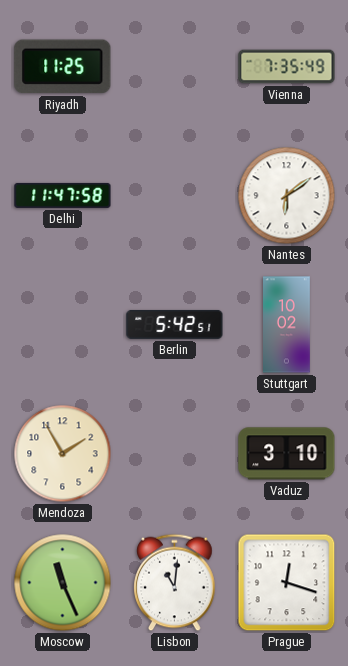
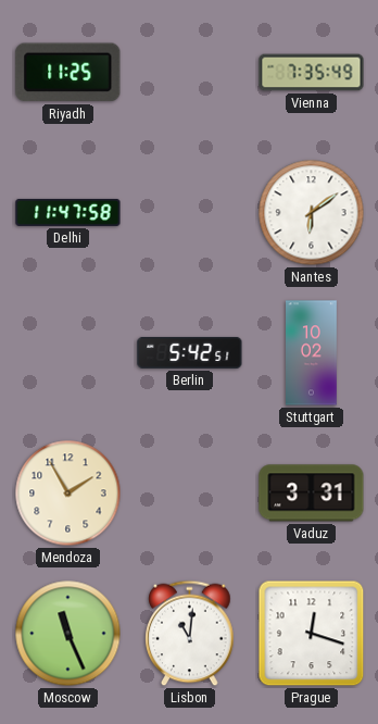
Vaduz: 3:10 -> 3:31 (312, 494)
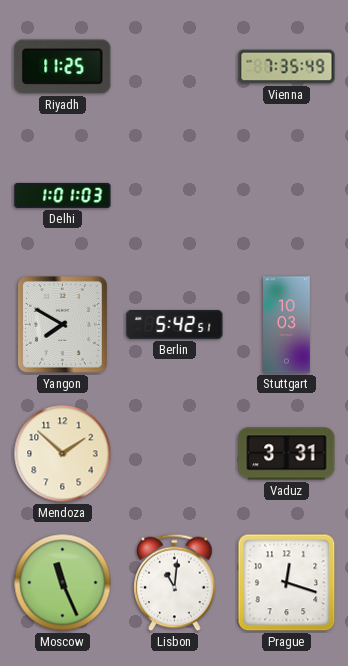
Delhi: 11:47 -> 1:01 (63, 195)
Nantes: 6:09 -> none (312, 213)
Yangon: none -> 7:50 (63, 325)
Stuttgart: 10:02 -> 10:03 (287, 325)
Mendoza: 1:55 -> 1:52 (63, 454)
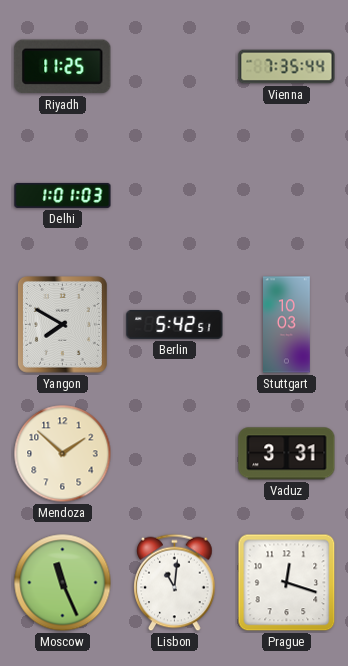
Vienna: 7:35:49 -> 7:35:44 (287, 67)
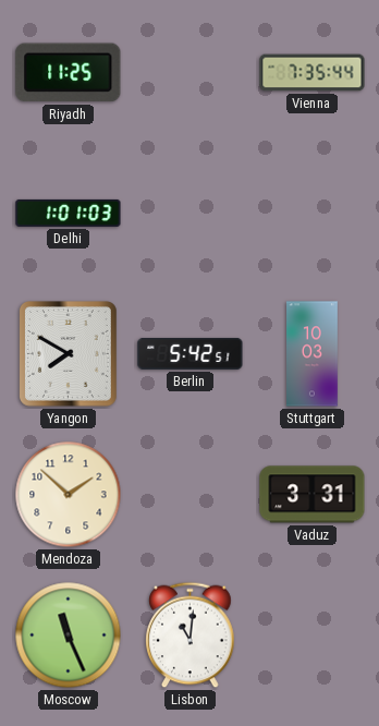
Prague: 12:18 -> none (287, 583)
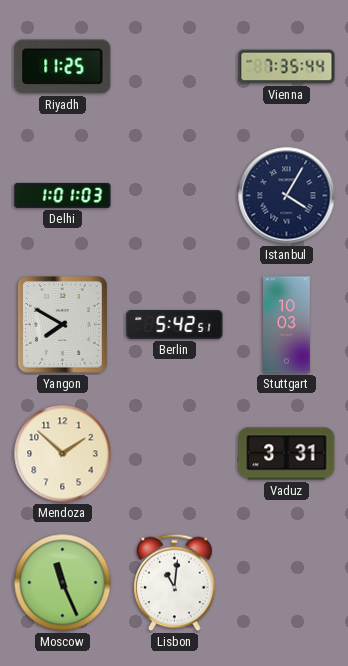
Istanbul: none -> 4:05 (287, 196)
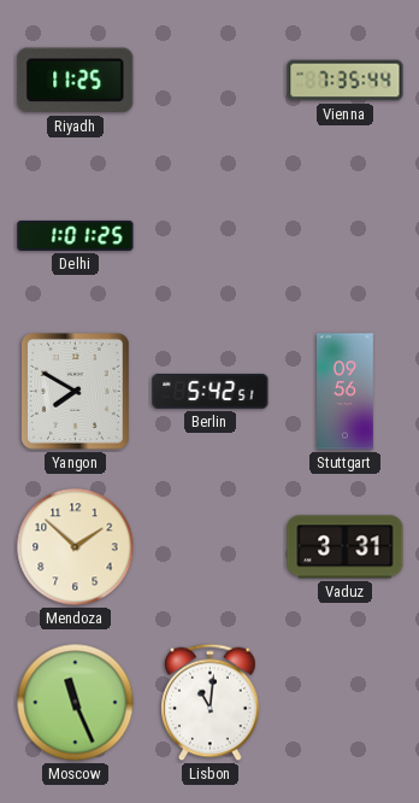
Delhi: 1:01:03 -> 1:01:25 (76, 235)
Istanbul: 4:05 -> none (287, 196)
Stuttgart: 10:03 -> 09:56 (346, 392)
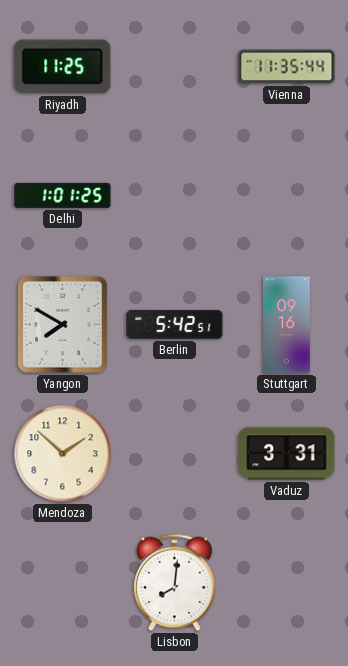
Vienna: 7:35 -> 11:35 (287, 67)
Stuttgart: 09:56 -> 09:16 (287, 325)
Moscow: 11:26 -> none (76, 703)
Lisbon: 11:01 -> 8:01 (175, 583)
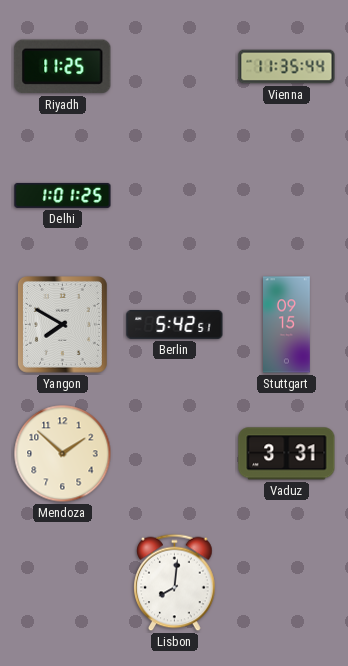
Stuttgart: 09:16 -> 09:15 (287, 325)
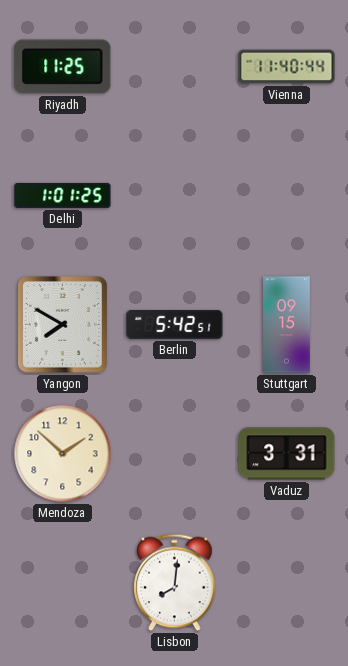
Vienna: 11:35 -> 11:40 (287, 67)
